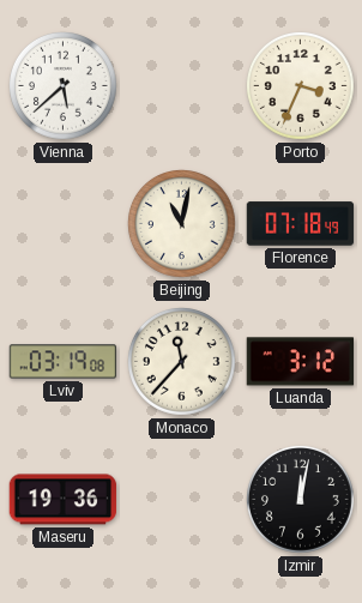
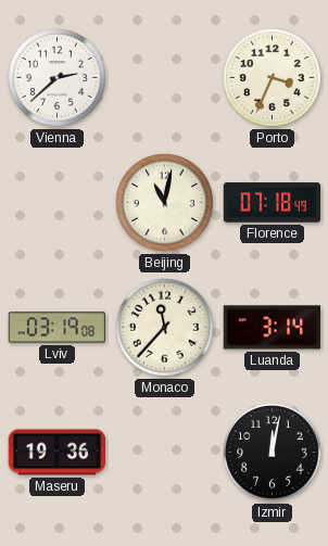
Vienna: 5:38 -> 2:38 (58, 78)
Luanda: 3:12 -> 3:14 (273, 328)
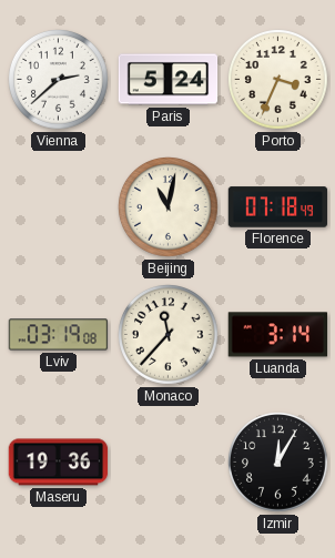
Paris: none -> 5:24 (169, 80)
Izmir: 12:02 -> 12:05 (278, 463)
